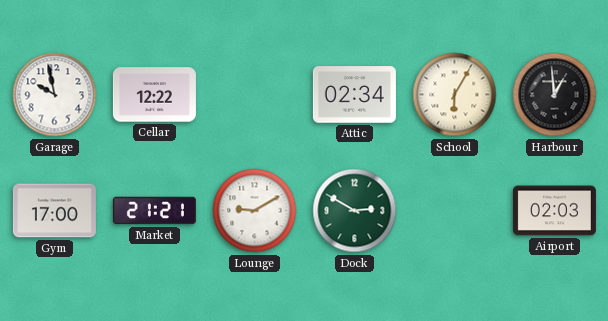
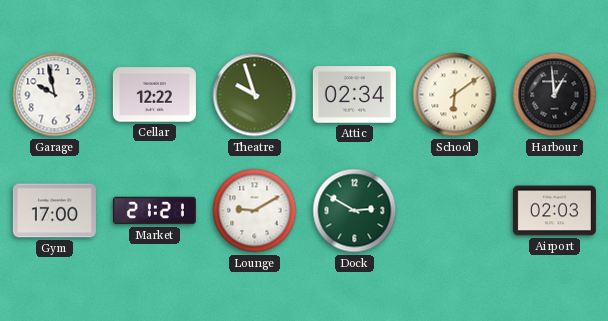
Theatre: none -> 9:57 (255, 95)
School: 6:05 -> 6:09 (455, 95)
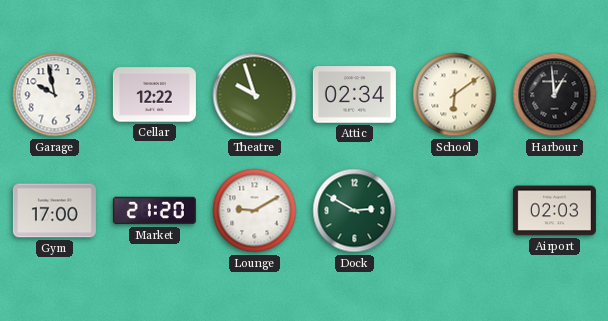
Market: 21:21 -> 21:20 (154, 211)
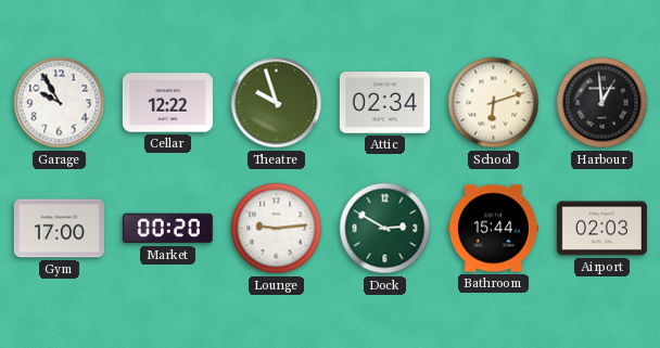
Garage: 9:58 -> 9:55 (60, 103)
School: 6:09 -> 6:12 (494, 103)
Market: 21:20 -> 00:20 (167, 229)
Lounge: 9:10 -> 9:14 (277, 229)
Bathroom: none -> 15:44 (493, 229)
